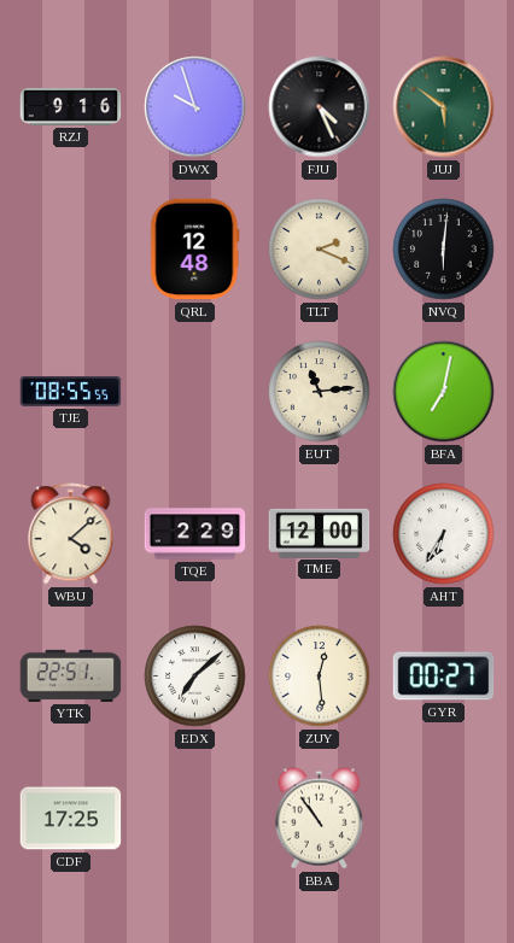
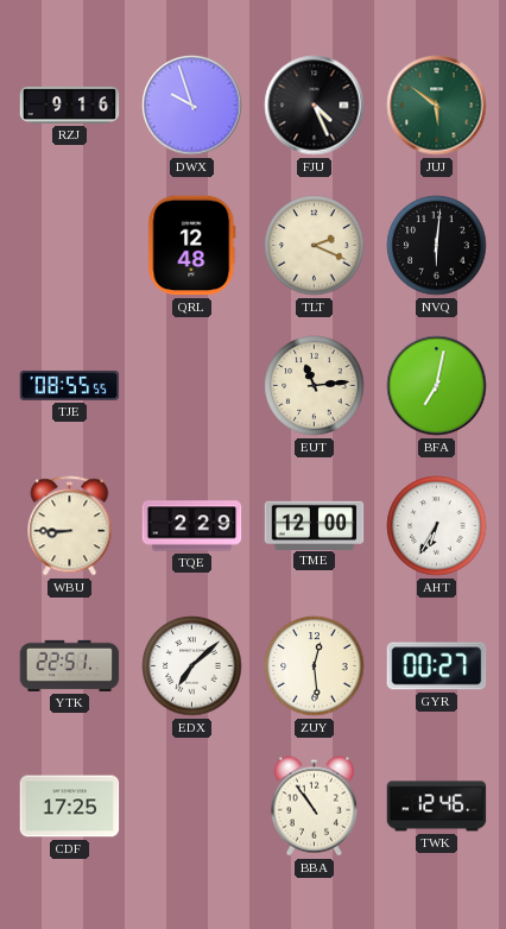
WBU: 4:08 -> 8:45 (70, 526)
TWK: none -> 12:46 (437, 807)
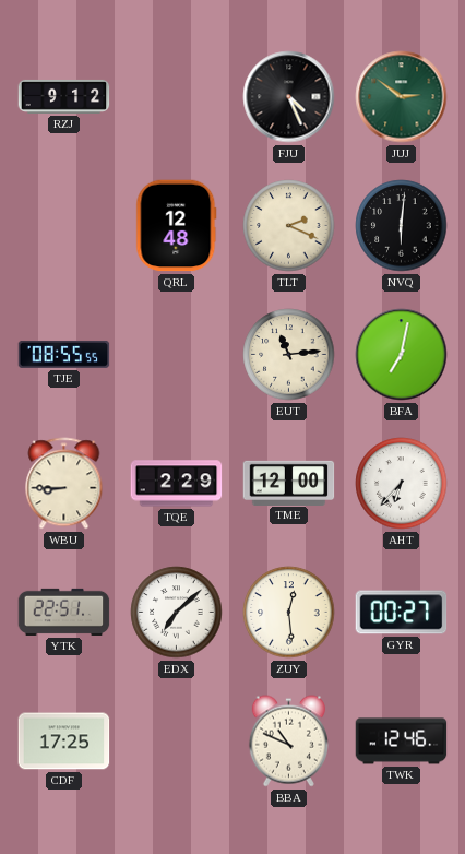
RZJ: 9:16 -> 9:12 (64, 96)
DWX: 9:57 -> none (192, 106)
JUJ: 5:51 -> 2:51 (402, 97)
AHT: 6:35 -> 6:37 (402, 484)
BBA: 10:54 -> 10:49 (288, 742)
